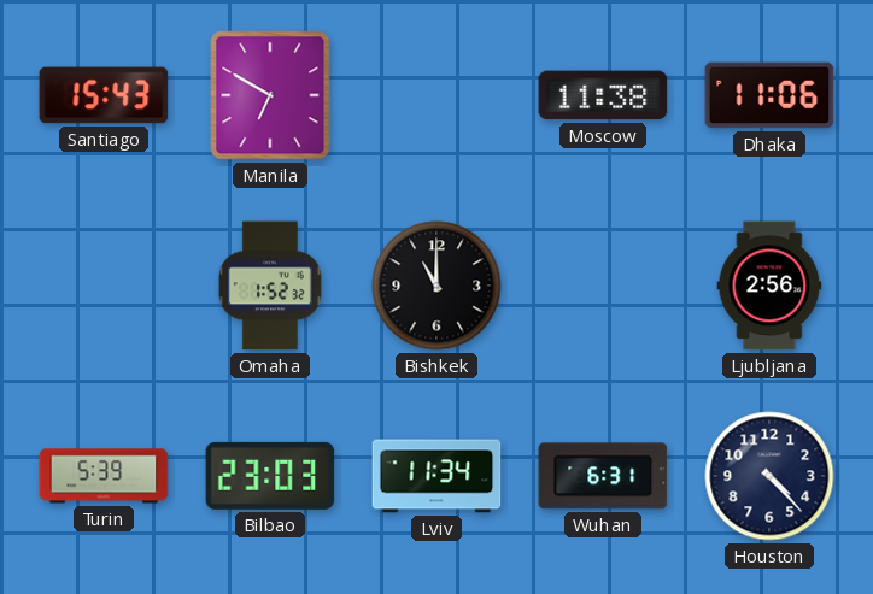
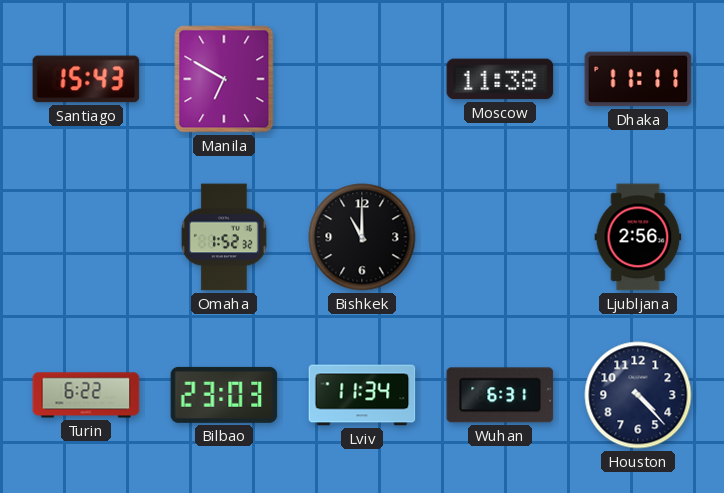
Dhaka: 11:06 -> 11:11 (638, 79)
Turin: 5:39 -> 6:22 (86, 395)
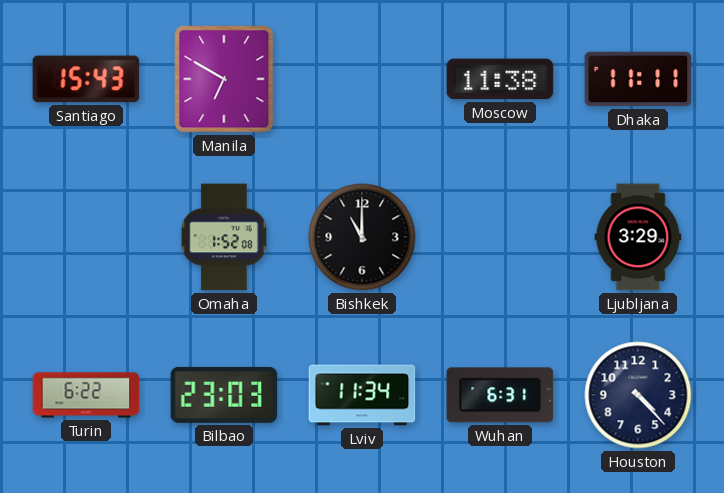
Omaha: 1:52:32 -> 1:52:08 (224, 237)
Ljubljana: 2:56 -> 3:29 (638, 237)
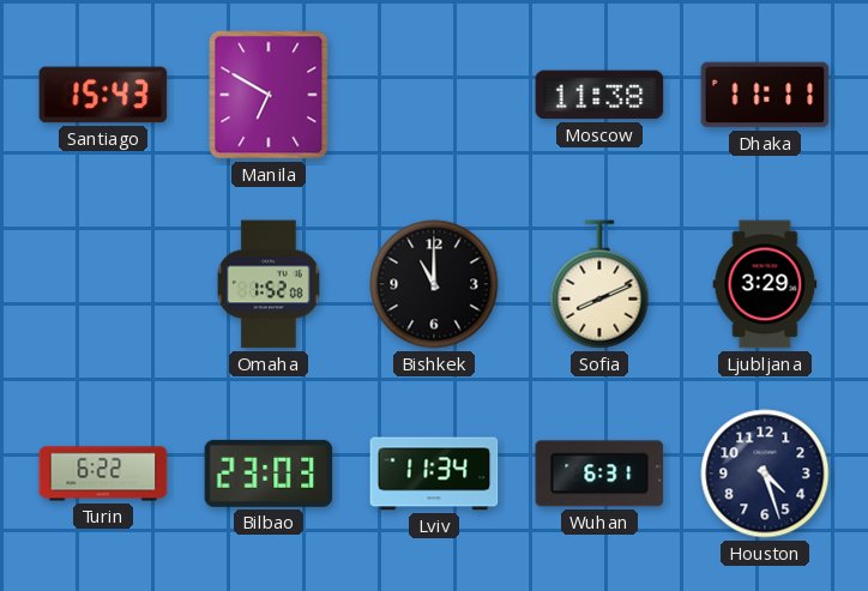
Sofia: none -> 8:11 (599, 284)
Houston: 4:23 -> 4:27 (765, 474)
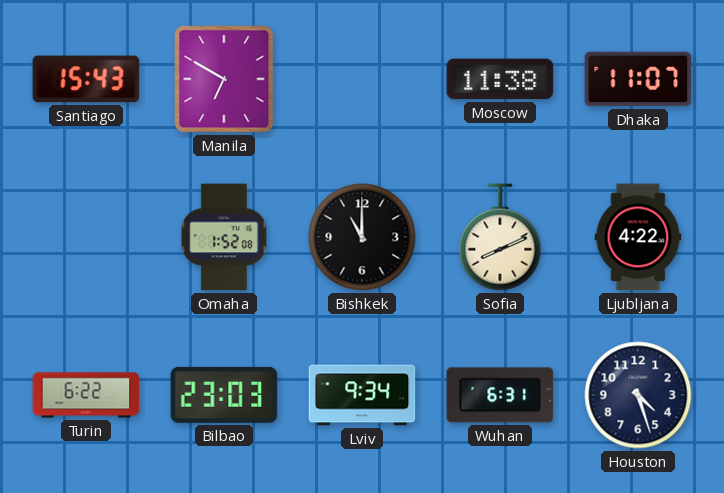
Dhaka: 11:11 -> 11:07 (638, 79)
Ljubljana: 3:29 -> 4:22 (638, 237)
Lviv: 11:34 -> 9:34 (362, 395)
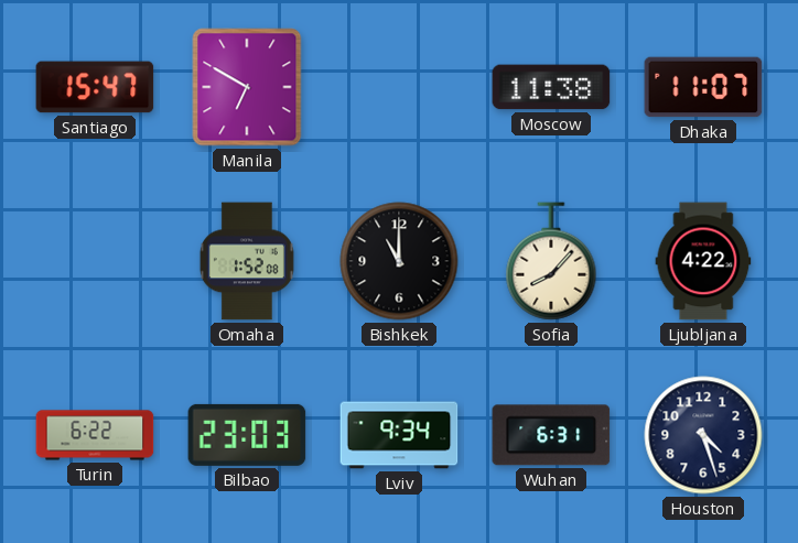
Santiago: 15:43 -> 15:47 (95, 87)
Sofia: 8:11 -> 8:07 (551, 261)
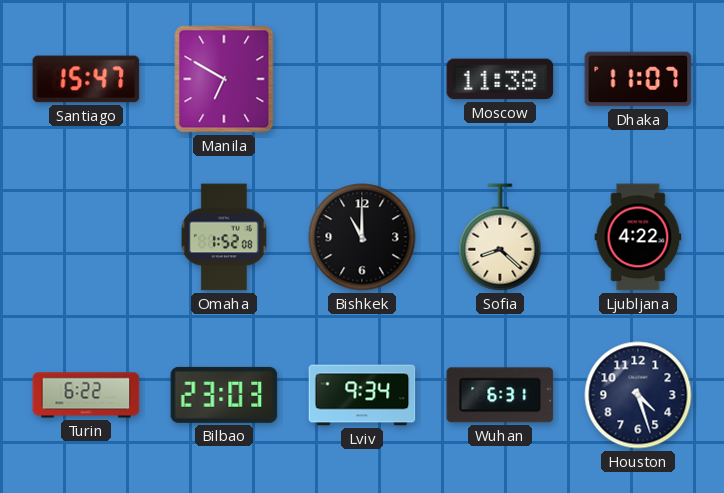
Sofia: 8:07 -> 8:22 (500, 237)
